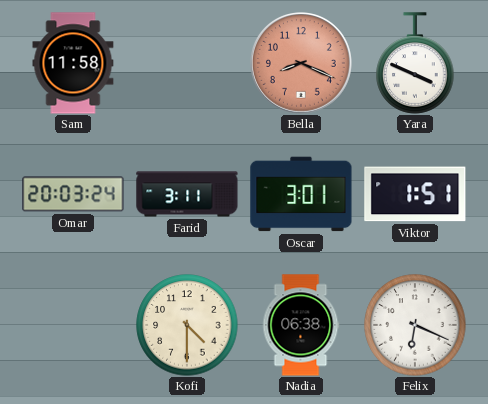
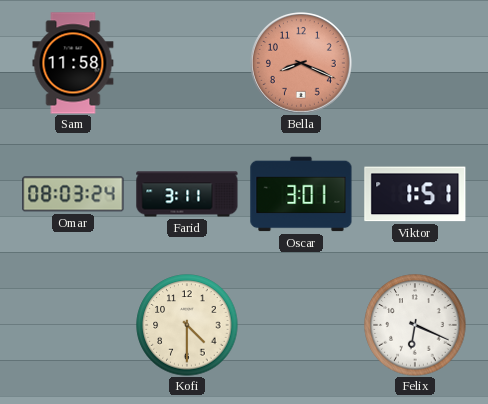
Yara: 3:49 -> none (415, 63)
Omar: 20:03 -> 08:03 (73, 194)
Nadia: 06:38 -> none (301, 325)
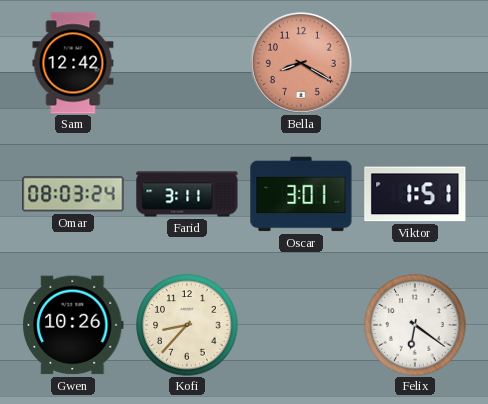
Sam: 11:58 -> 12:42 (73, 63)
Bella: 8:19 -> 8:20 (302, 64)
Gwen: none -> 10:26 (74, 325)
Kofi: 4:30 -> 8:37 (187, 325)
Felix: 6:19 -> 6:21 (415, 325)
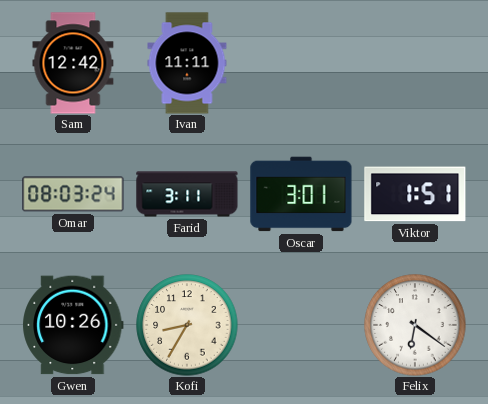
Ivan: none -> 11:11 (187, 63)
Bella: 8:20 -> none (302, 64)
Kofi: 8:37 -> 8:35 (187, 325)
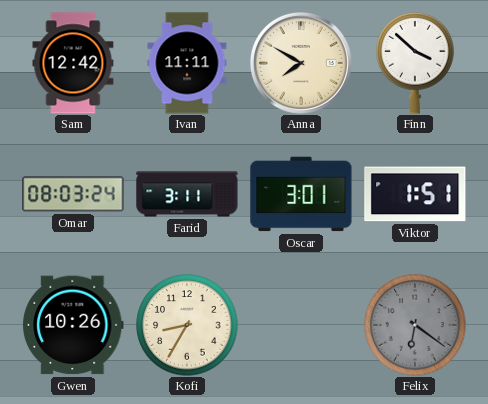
Anna: none -> 7:50 (302, 64)
Finn: none -> 3:52 (415, 63)
Felix dial: white -> grey (415, 325)
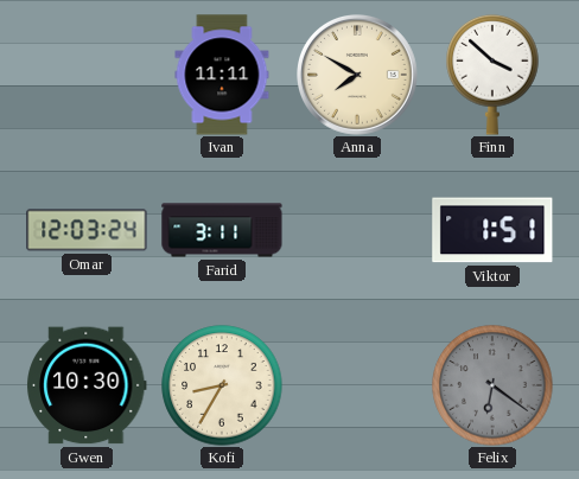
Sam: 12:42 -> none (73, 63)
Omar: 08:03 -> 12:03 (87, 230)
Oscar: 3:01 -> none (301, 194)
Gwen: 10:26 -> 10:30 (88, 385)
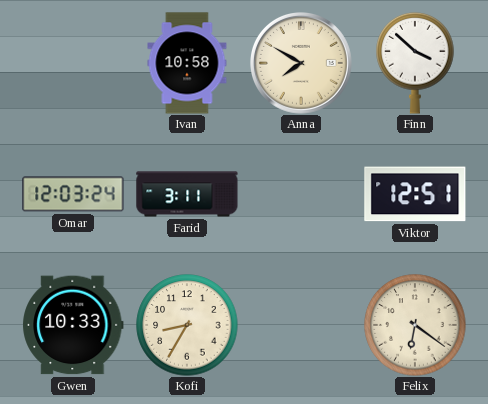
Ivan: 11:11 -> 10:58 (187, 63)
Viktor: 1:51 -> 12:51 (415, 194)
Gwen: 10:30 -> 10:33 (74, 325)
Felix dial: grey -> cream (415, 325)
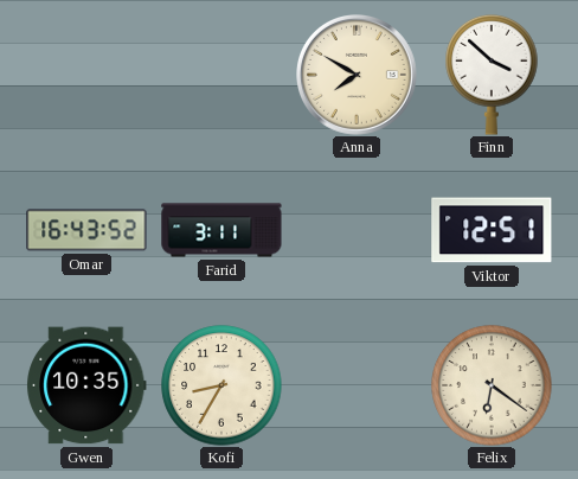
Ivan: 10:58 -> none (187, 63)
Omar: 12:03 -> 16:43 (86, 230)
Gwen: 10:33 -> 10:35 (88, 385)
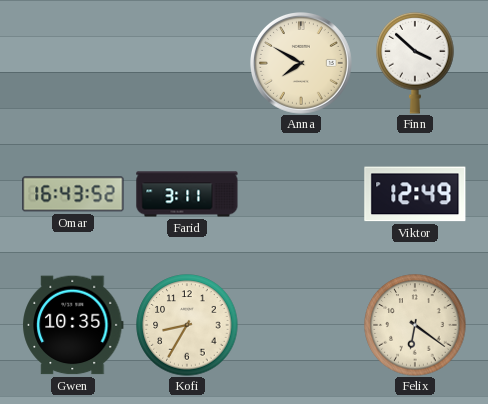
Viktor: 12:51 -> 12:49 (415, 194)
